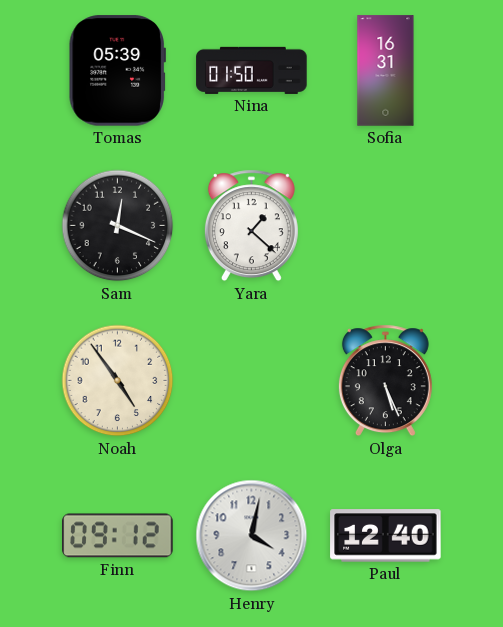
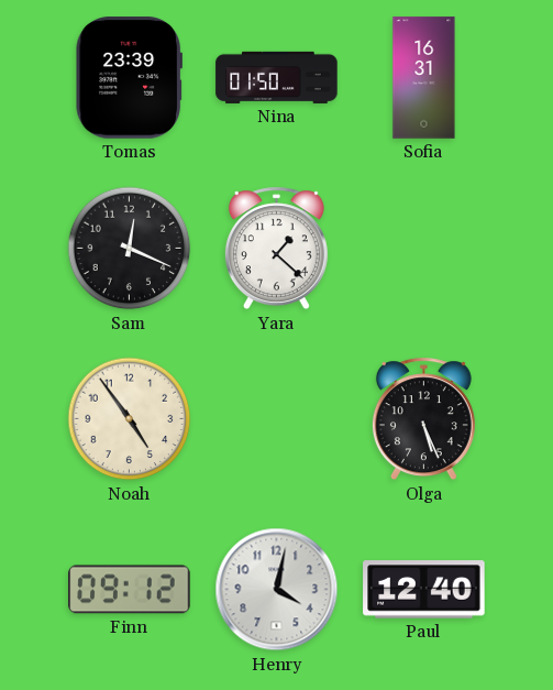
Tomas: 05:39 -> 23:39 (129, 78)
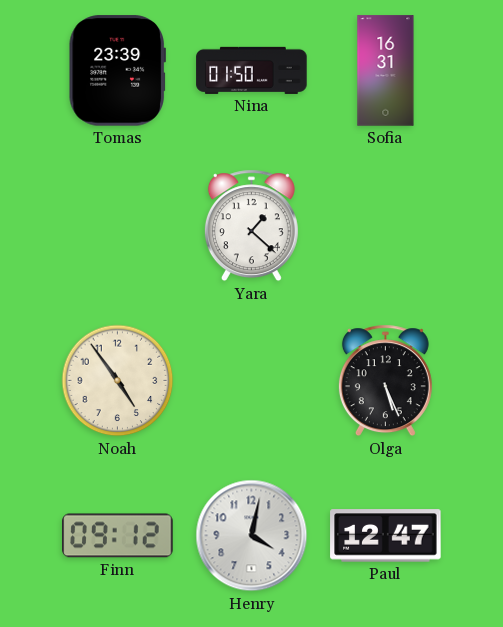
Sam: 12:19 -> none (130, 249)
Paul: 12:40 -> 12:47 (386, 536)
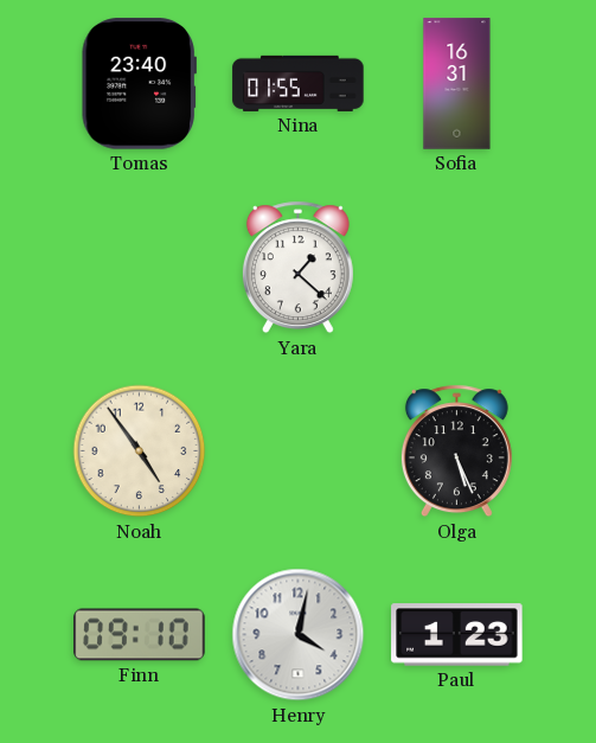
Tomas: 23:39 -> 23:40 (139, 84)
Nina: 01:50 -> 01:55 (299, 83)
Finn: 09:12 -> 09:10 (140, 635)
Paul: 12:47 -> 1:23 (457, 635)
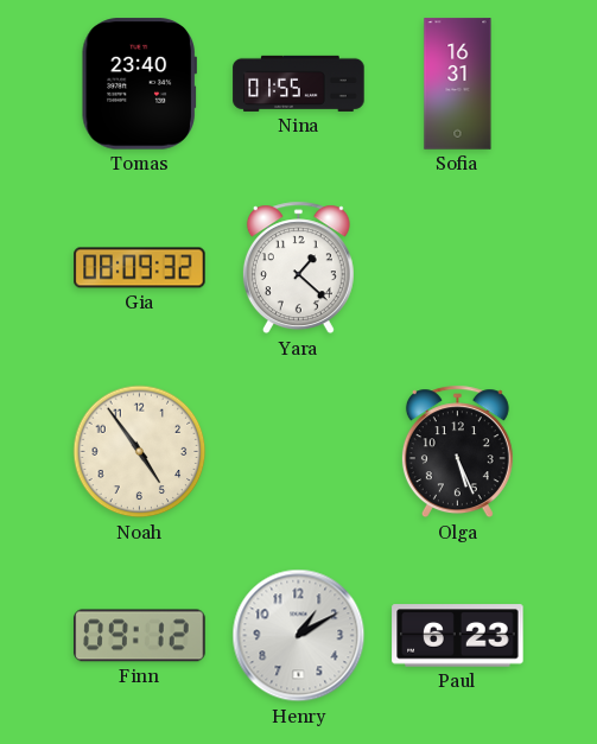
Gia: none -> 08:09 (140, 268)
Finn: 09:10 -> 09:12 (140, 636)
Henry: 4:02 -> 1:10 (299, 636)
Paul: 1:23 -> 6:23 (458, 636)
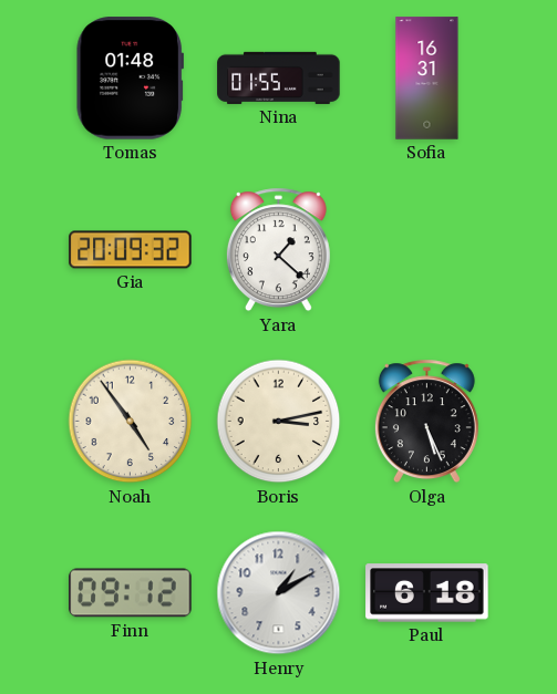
Tomas: 23:40 -> 01:48 (130, 79)
Gia: 08:09 -> 20:09 (131, 250)
Boris: none -> 3:13 (279, 422)
Paul: 6:23 -> 6:18 (427, 593)
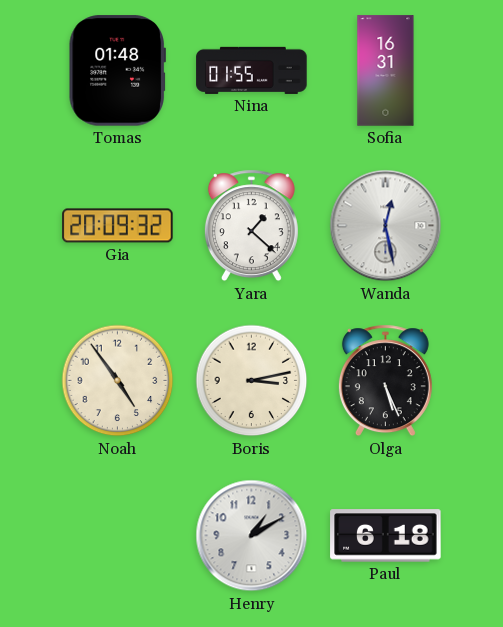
Wanda: none -> 12:28 (386, 226)
Finn: 09:12 -> none (131, 593)
